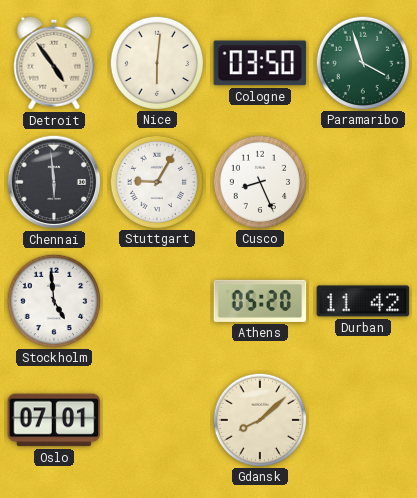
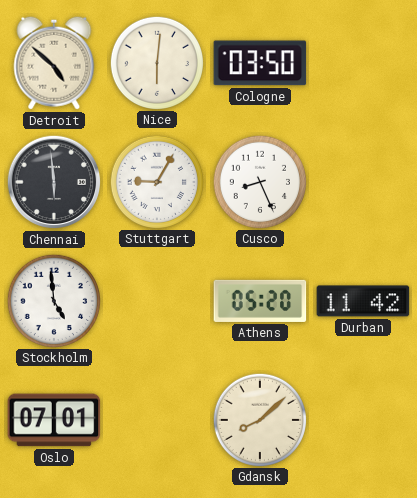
Detroit: 4:54 -> 4:52 (54, 63)
Paramaribo: 3:57 -> none (362, 62)
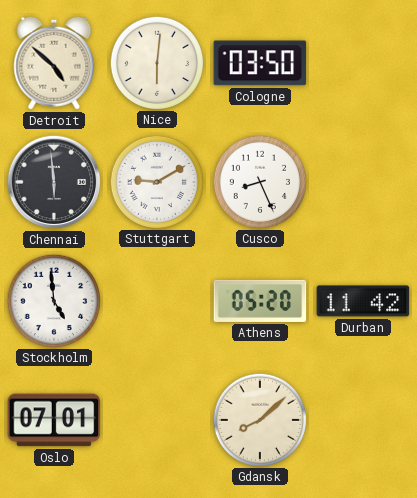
Stuttgart: 9:05 -> 9:10 (156, 181)
